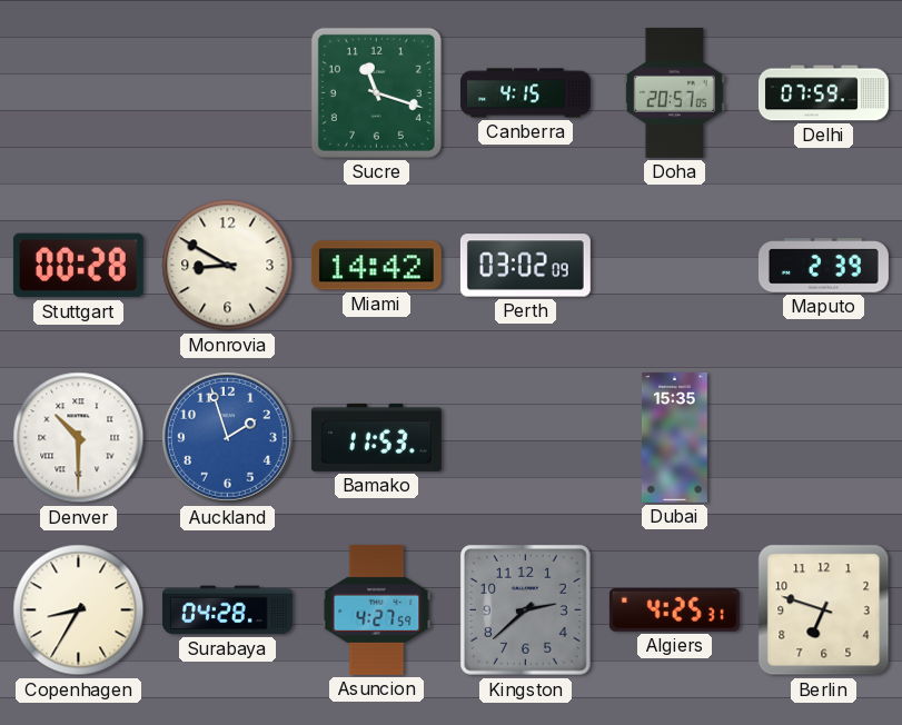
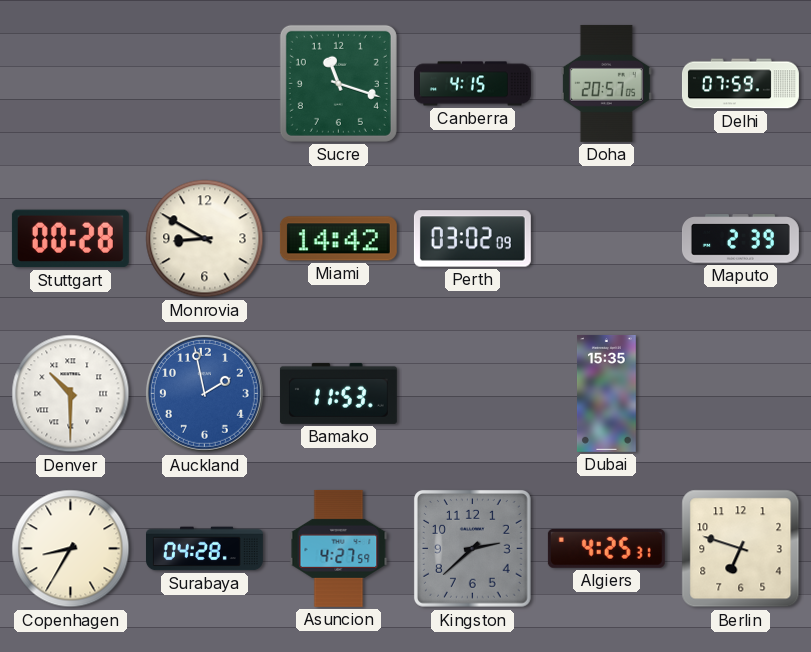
Auckland: 1:57 -> 1:58 (204, 393)
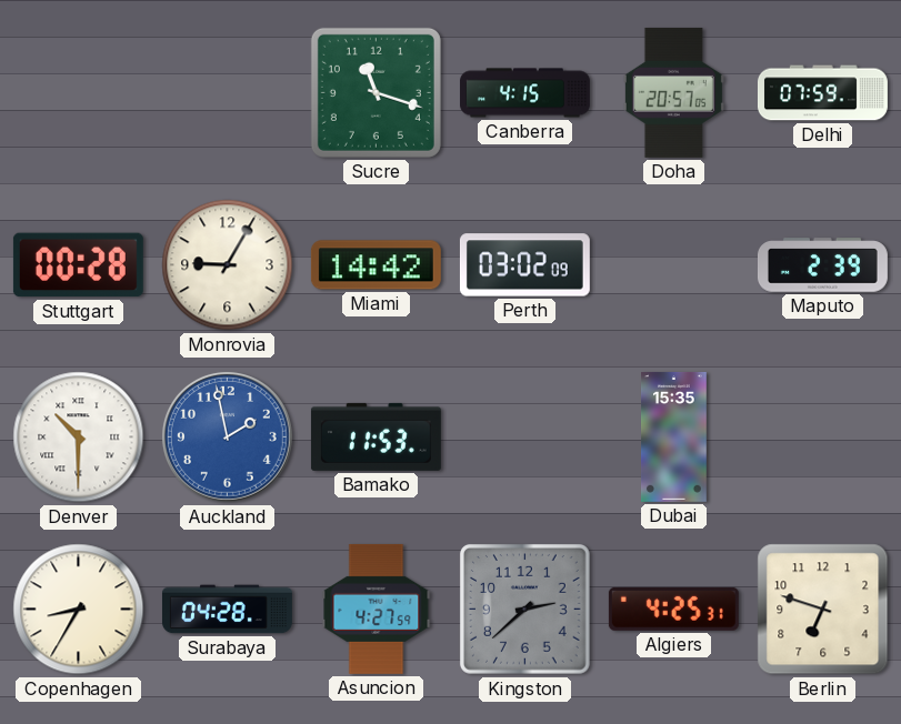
Monrovia: 8:50 -> 9:05 (228, 265)
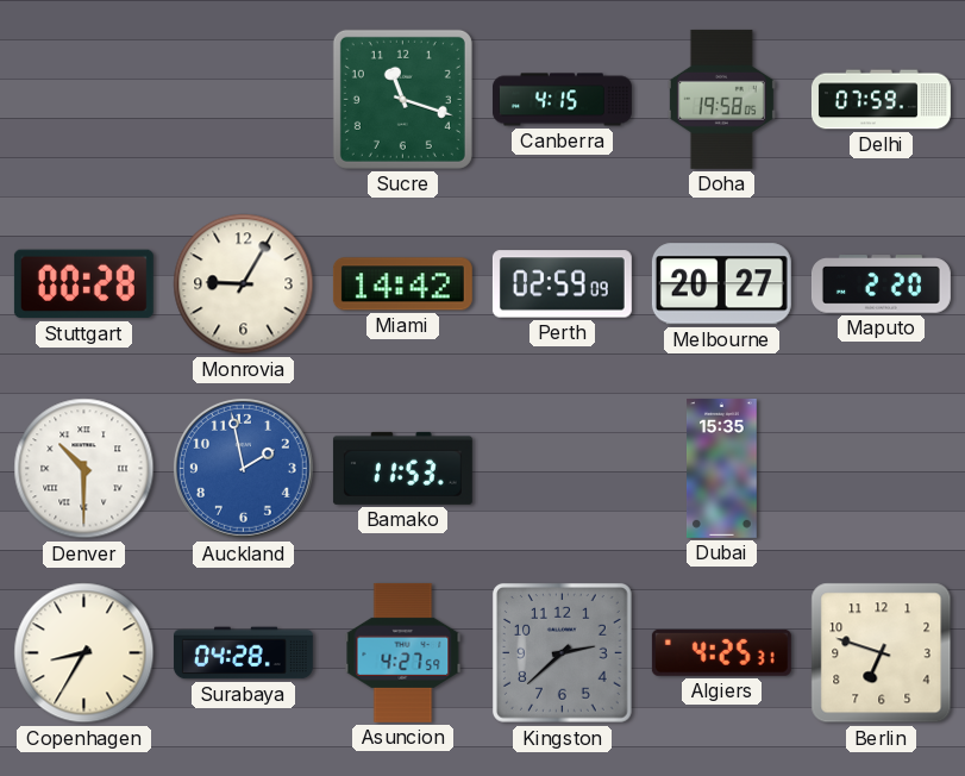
Doha: 20:57 -> 19:58 (721, 99)
Perth: 03:02 -> 02:59 (562, 284)
Melbourne: none -> 20:27 (721, 284)
Maputo: 2:39 -> 2:20 (881, 284)
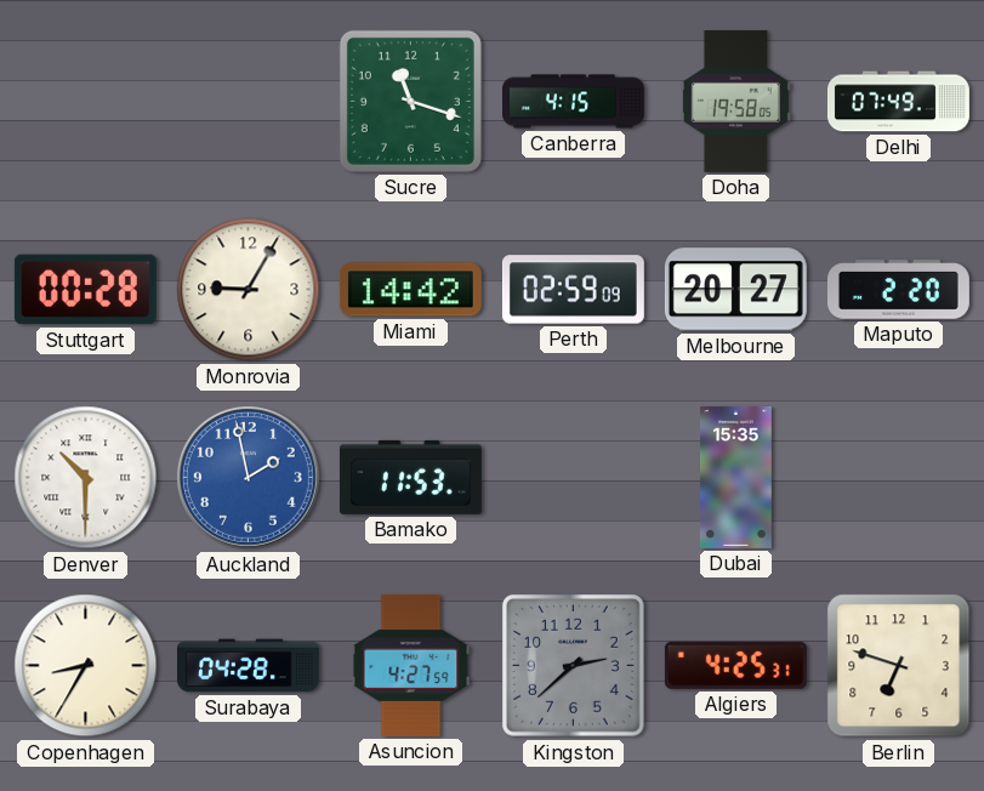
Delhi: 07:59 -> 07:49 (898, 102)
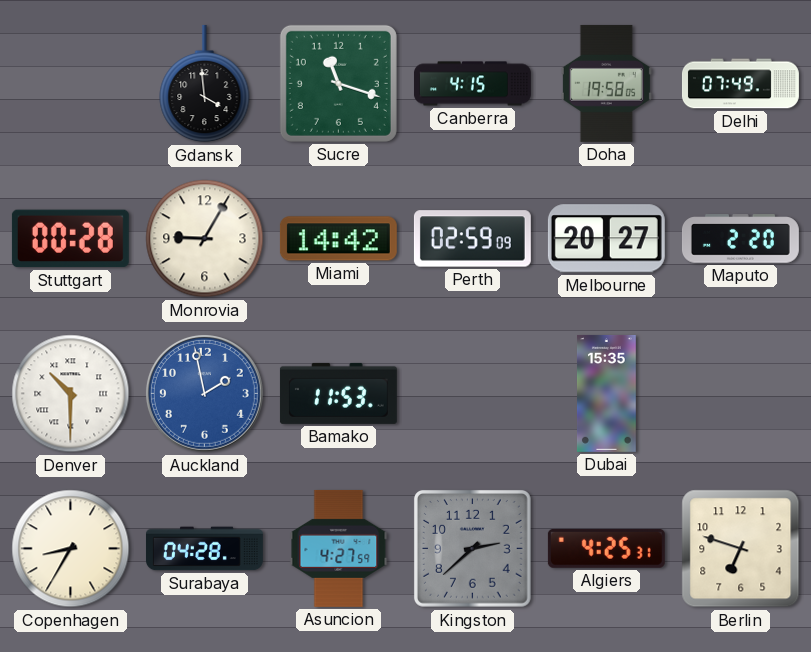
Gdansk: none -> 3:59 (205, 84)
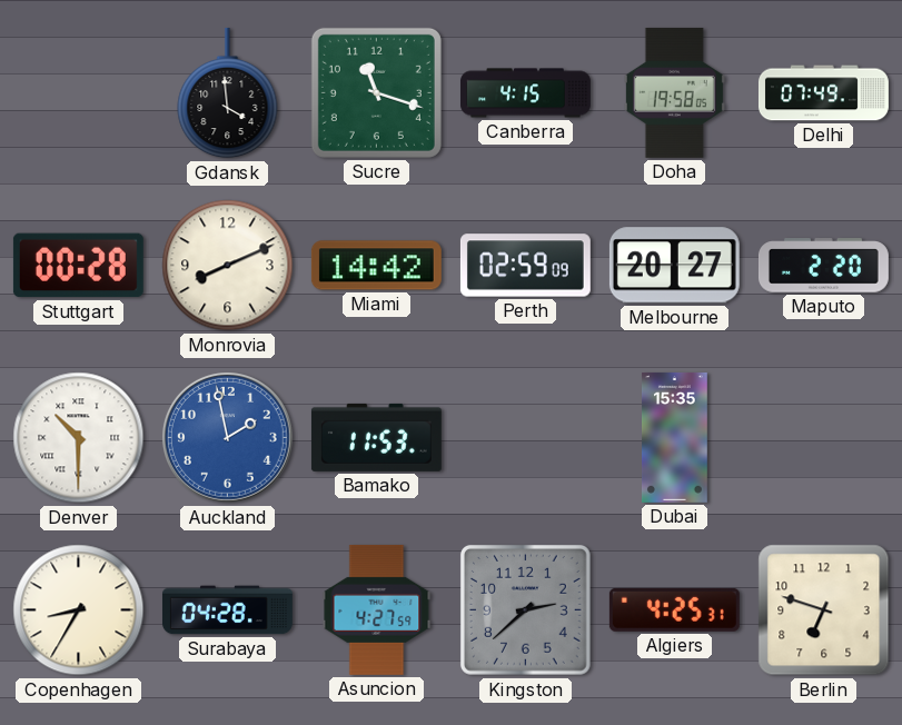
Monrovia: 9:05 -> 8:11 (228, 266)
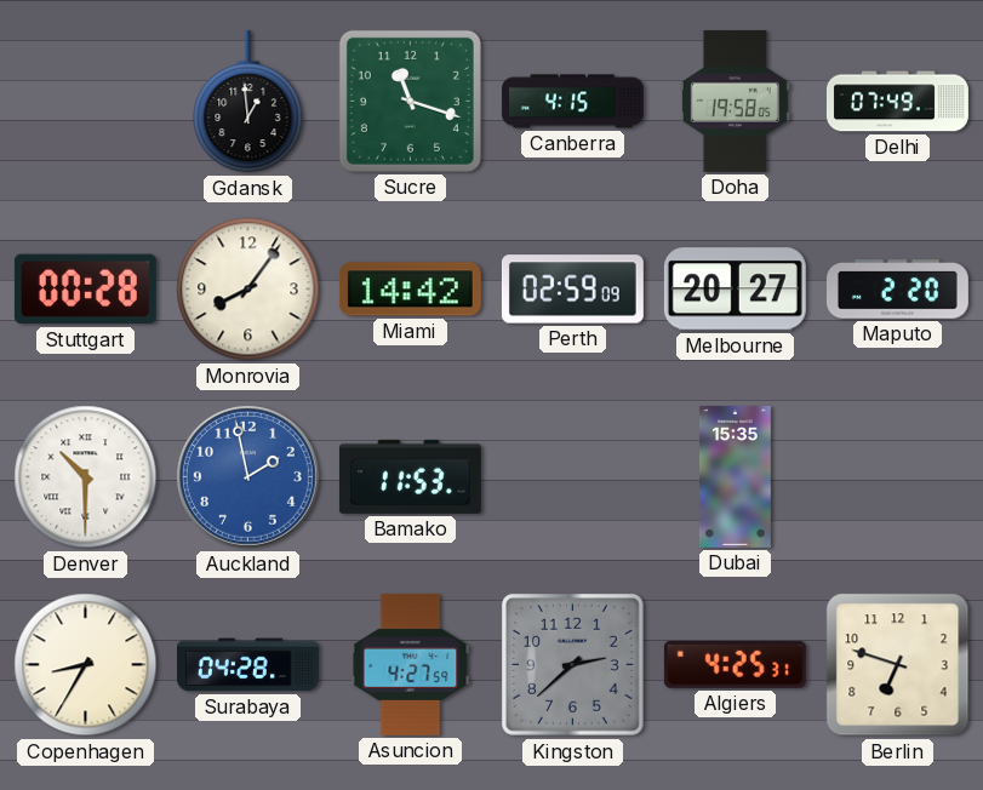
Gdansk: 3:59 -> 12:59 (248, 102)
Monrovia: 8:11 -> 8:06 (248, 290)
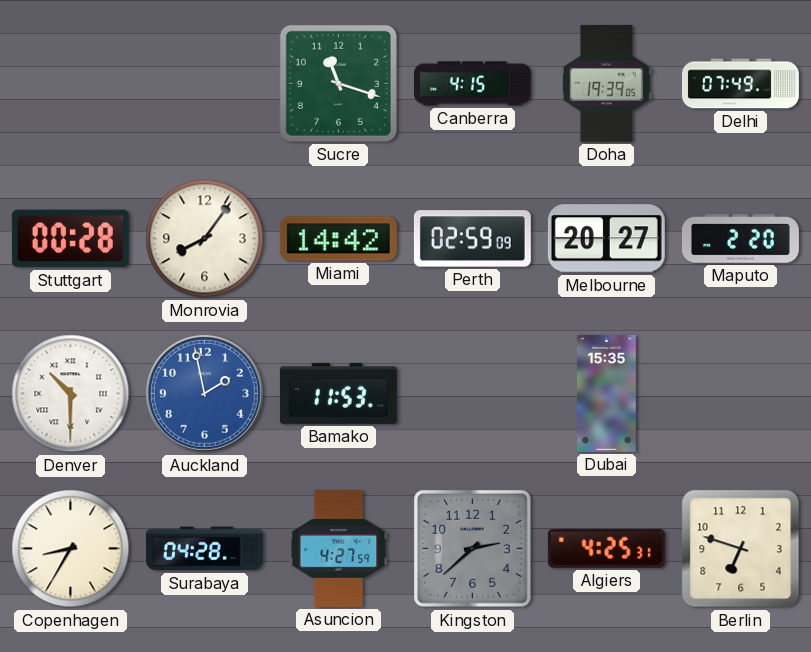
Gdansk: 12:59 -> none (248, 102)
Doha: 19:58 -> 19:39 (606, 83)
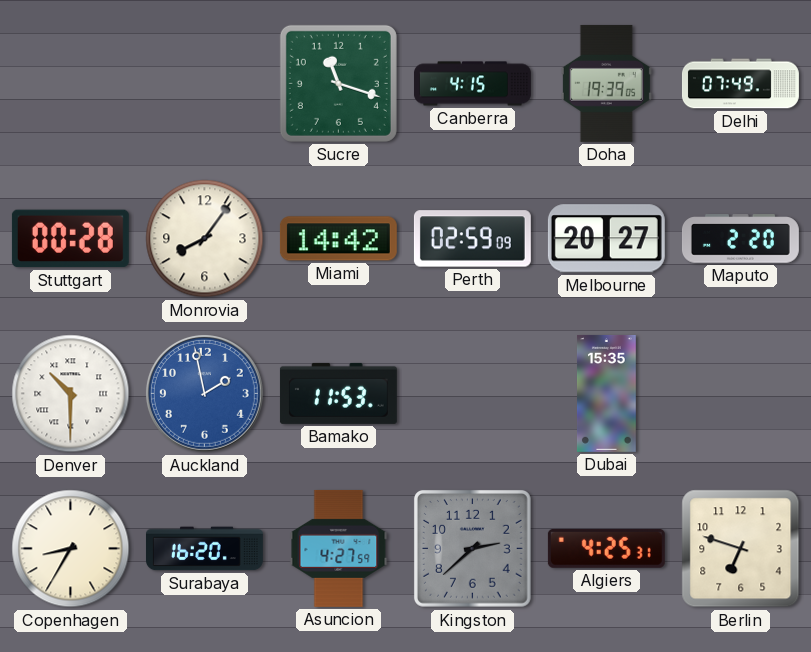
Surabaya: 04:28 -> 16:20 (204, 549)
